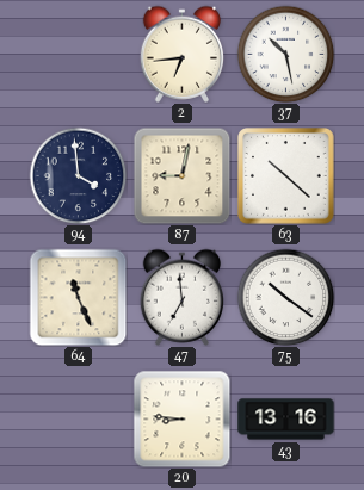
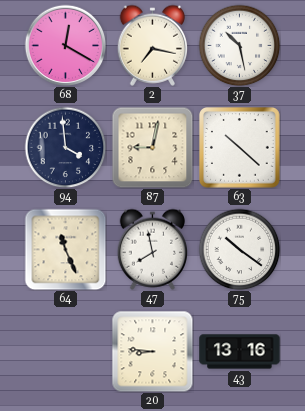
68: none -> 12:20 (65, 45)
2: 6:44 -> 7:17 (152, 45)
47: 6:59 -> 7:58 (152, 249)
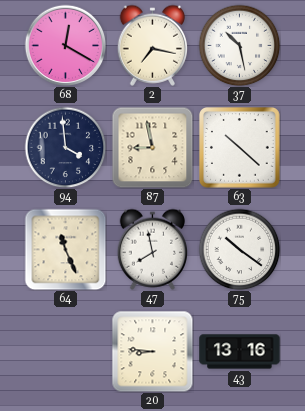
87: 9:02 -> 8:58 (152, 147)
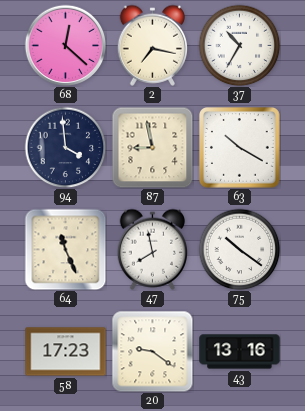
68: 12:20 -> 12:22 (65, 45)
37: 10:28 -> 10:35 (239, 45)
63: 10:22 -> 10:20 (240, 148)
58: none -> 17:23 (66, 352)
20: 8:46 -> 9:21 (152, 351)
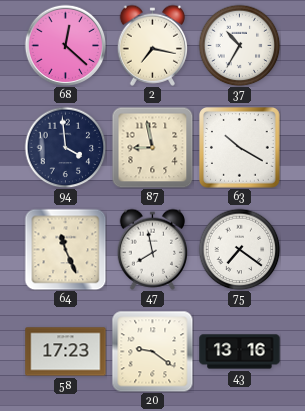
75: 10:21 -> 7:21 (239, 249)
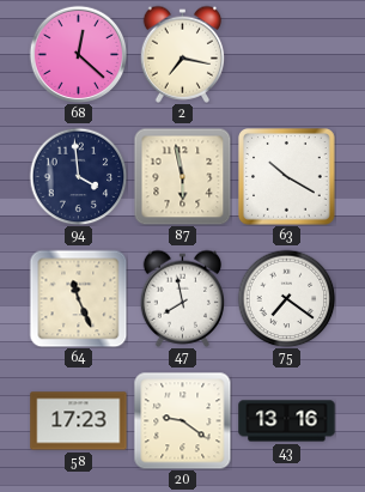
37: 10:35 -> none (239, 45)
87: 8:58 -> 5:58 (182, 176)
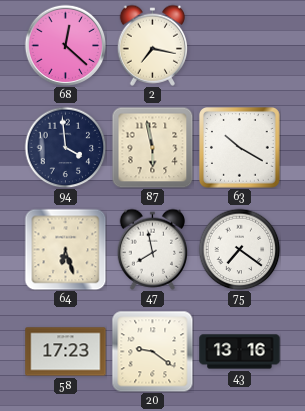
64: 11:26 -> 6:27 (65, 249)
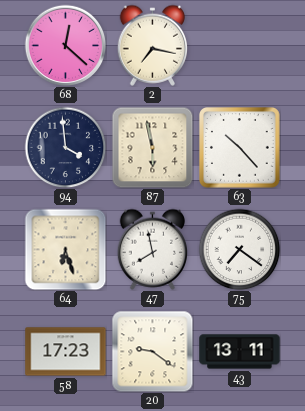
63: 10:20 -> 10:23 (240, 148)
43: 13:16 -> 13:11 (240, 352)
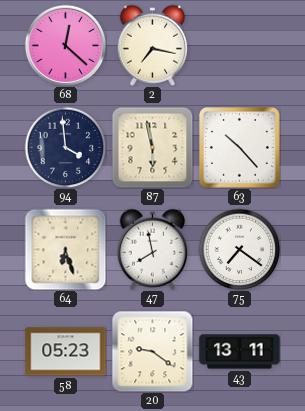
58: 17:23 -> 05:23 (66, 352)
